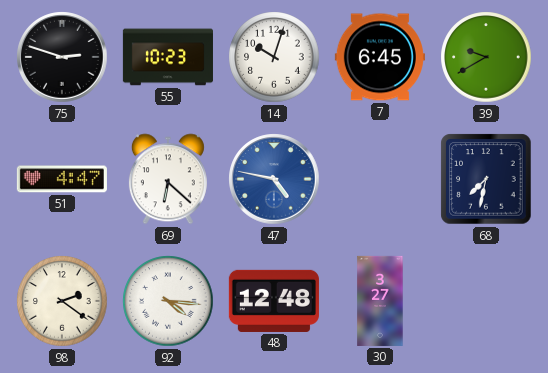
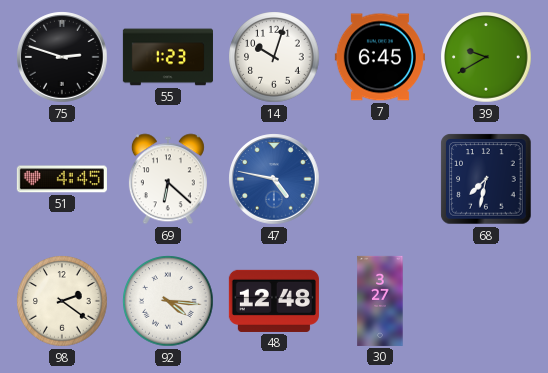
55: 10:23 -> 1:23 (168, 57)
51: 4:47 -> 4:45 (62, 179)
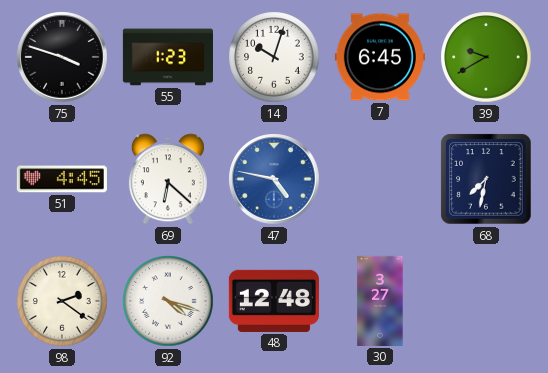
75: 2:48 -> 3:48 (62, 57)
92: 4:16 -> 4:18 (168, 301)
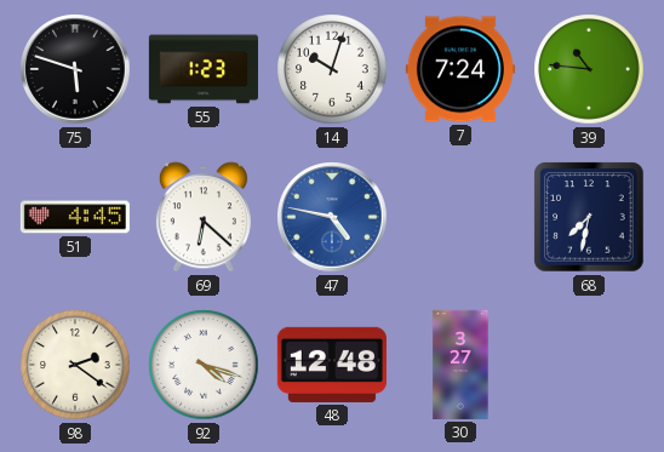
75: 3:48 -> 5:48 (75, 69)
7: 6:45 -> 7:24 (460, 69)
39: 9:40 -> 10:46 (589, 69)
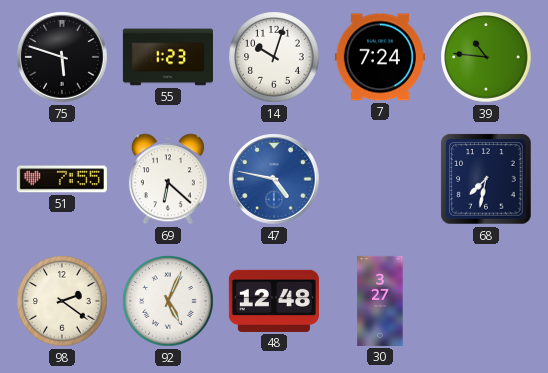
51: 4:45 -> 7:55 (62, 179)
92: 4:18 -> 5:04 (168, 301)
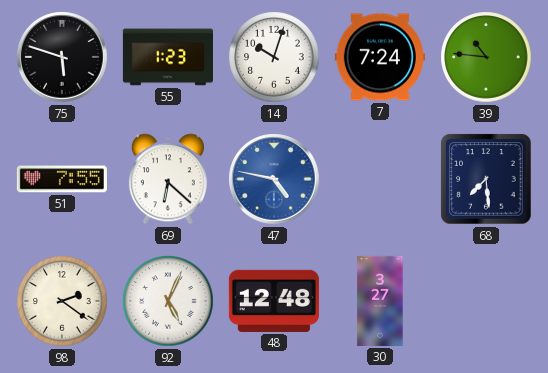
68: 7:32 -> 7:29 (486, 179)
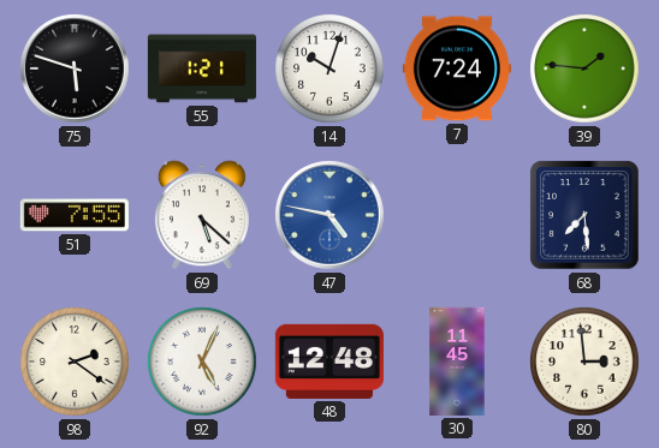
55: 1:23 -> 1:21 (202, 68)
39: 10:46 -> 1:46 (584, 68)
69: 6:22 -> 5:22 (202, 215)
30: 3:27 -> 11:45 (457, 362)
80: none -> 2:59 (584, 362)
